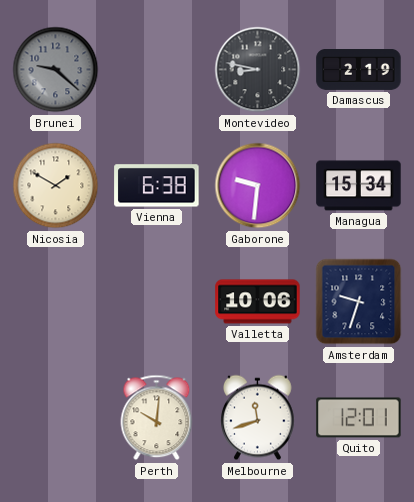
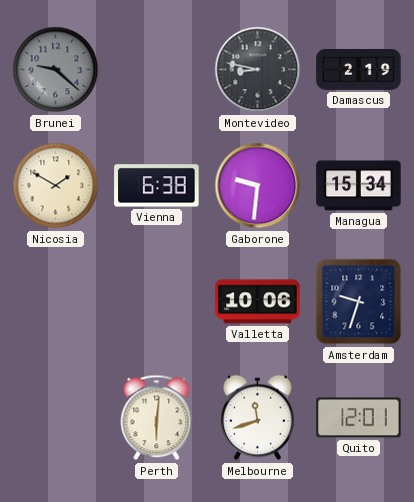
Perth: 10:01 -> 6:01 (157, 418)
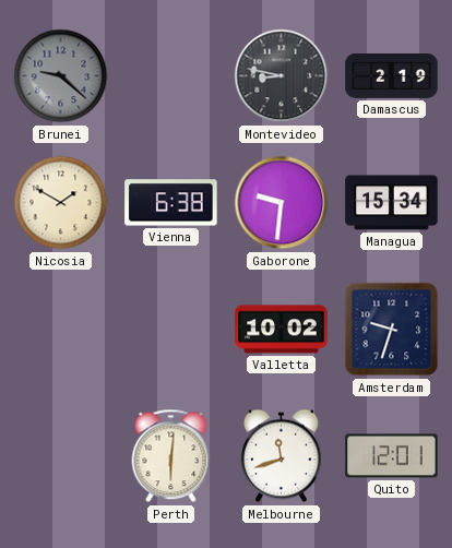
Valletta: 10:06 -> 10:02 (282, 330)
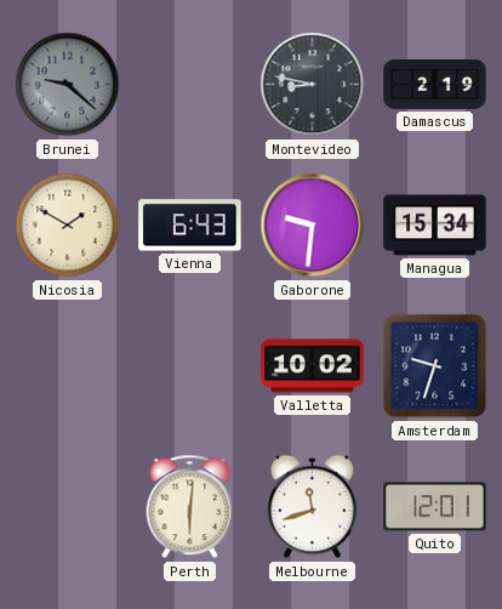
Vienna: 6:38 -> 6:43 (190, 226)
